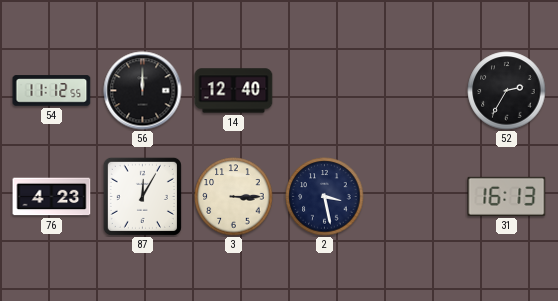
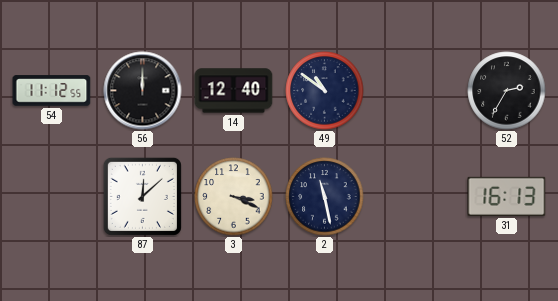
49: none -> 10:51 (325, 91)
76: 4:23 -> none (52, 197)
87: 12:05 -> 12:08 (142, 196)
3: 3:15 -> 3:19 (234, 197)
2: 3:28 -> 11:28 (325, 197)
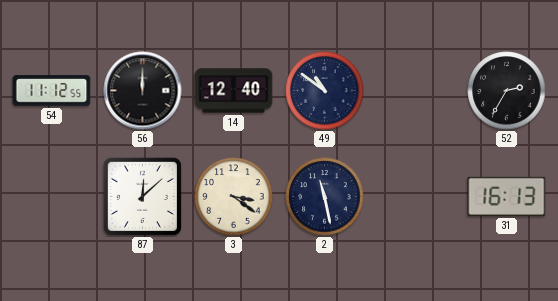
3: 3:19 -> 3:21 (234, 197)
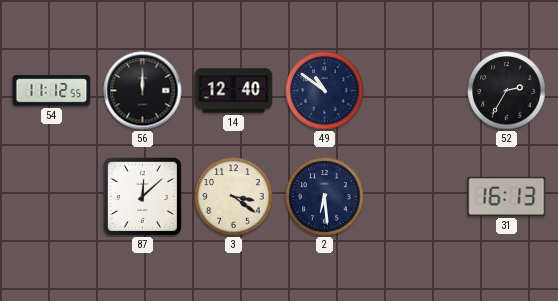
2: 11:28 -> 6:29 (325, 197)
